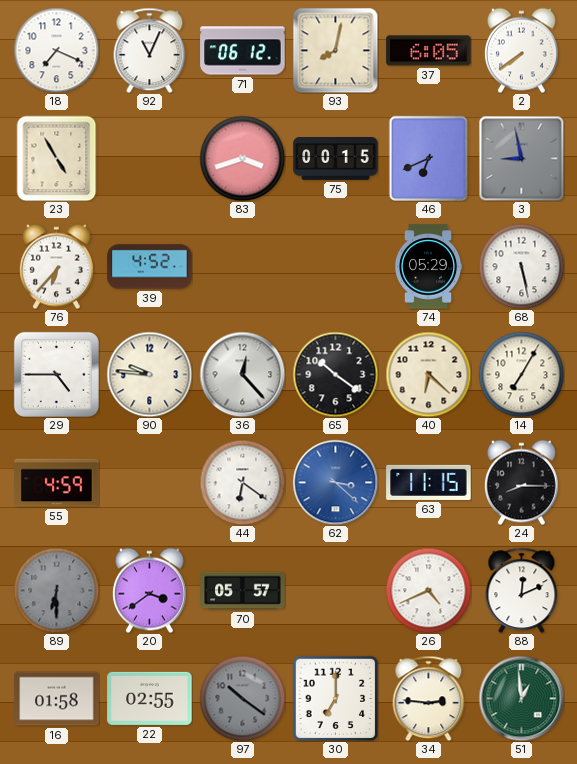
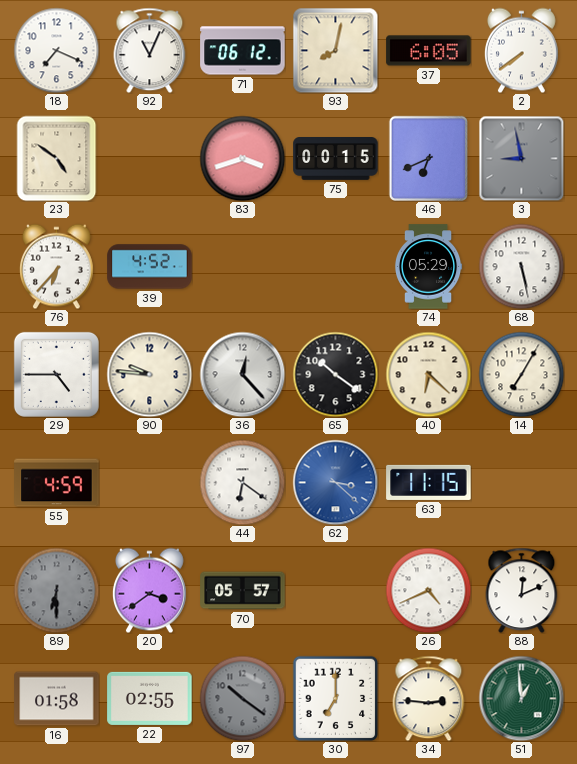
23: 4:55 -> 4:51 (57, 158)
24: 8:15 -> none (521, 482)
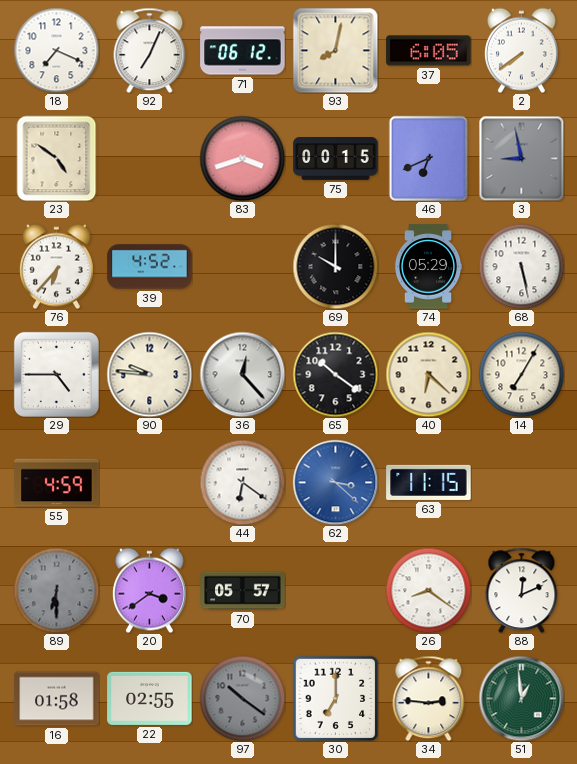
92: 11:04 -> 7:04 (150, 50)
69: none -> 10:00 (335, 266)
26: 4:41 -> 8:21 (428, 590)
